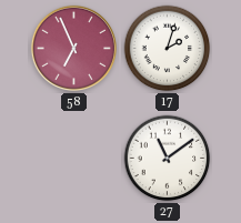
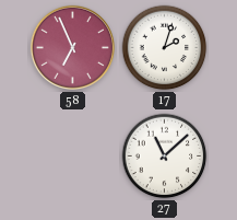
27: 11:09 -> 11:08 (165, 157)
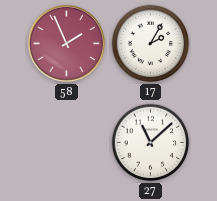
58: 6:56 -> 1:56 (66, 43)
17: 2:03 -> 2:05 (151, 44)
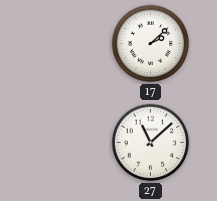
58: 1:56 -> none (66, 43)
17: 2:05 -> 2:08 (151, 44)
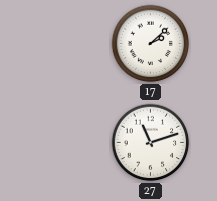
27: 11:08 -> 11:12 (151, 143)
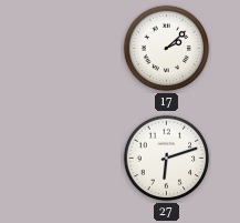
27: 11:12 -> 6:12 (167, 159)
